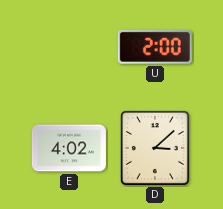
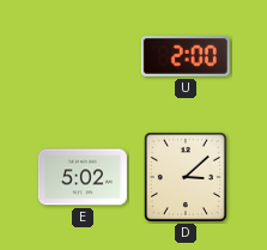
E: 4:02 -> 5:02 (83, 177)
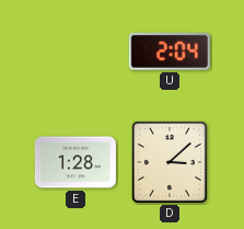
U: 2:00 -> 2:04 (170, 51)
E: 5:02 -> 1:28 (75, 162)
